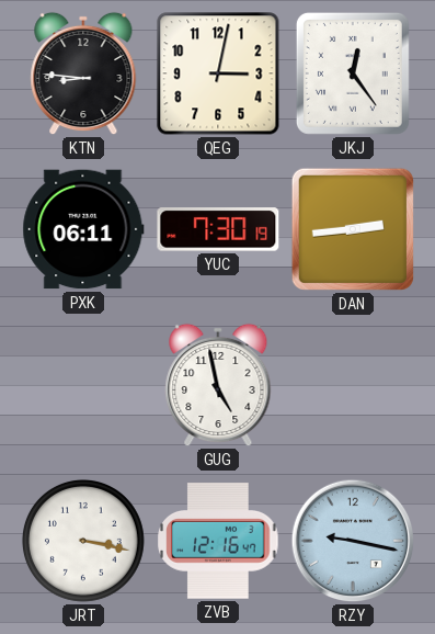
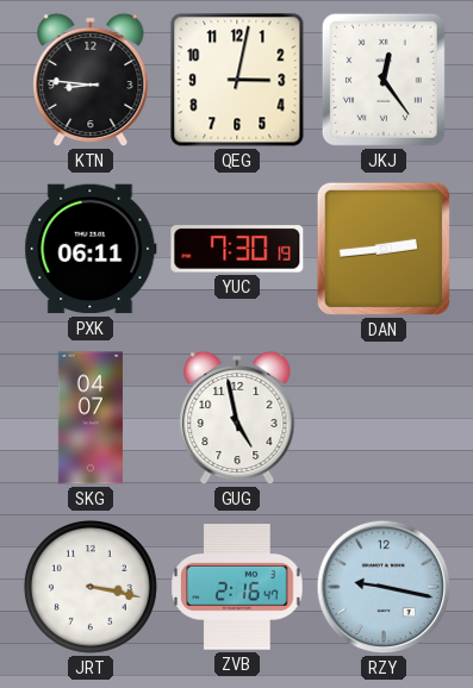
SKG: none -> 04:07 (91, 418)
ZVB: 12:16 -> 2:16 (237, 587)
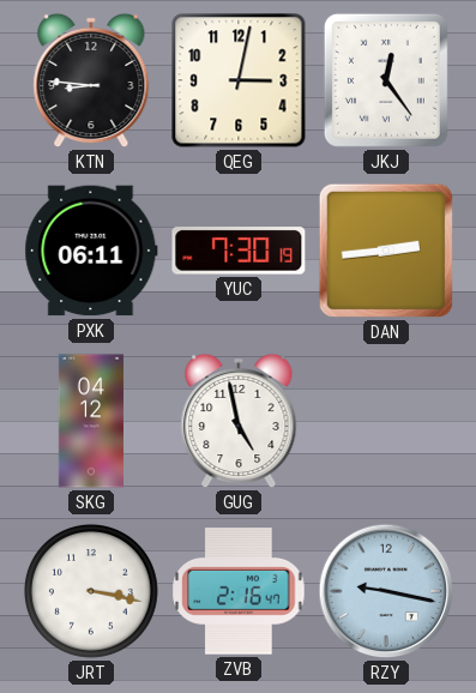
SKG: 04:07 -> 04:12 (91, 421)
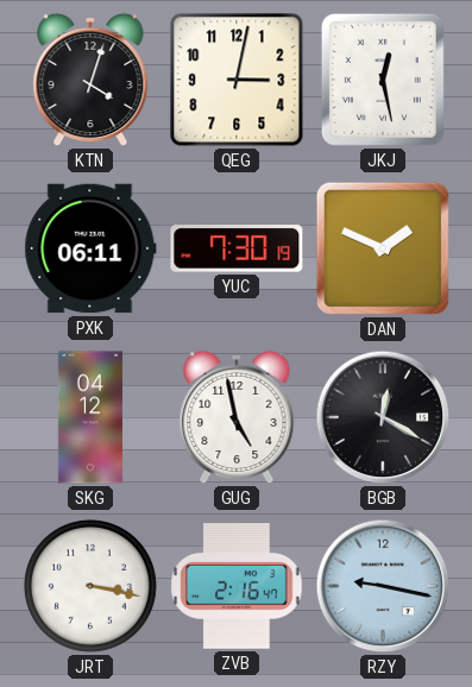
KTN: 8:46 -> 4:03 (90, 80)
JKJ: 12:24 -> 12:28 (383, 80)
DAN: 2:44 -> 1:49 (383, 248)
BGB: none -> 12:20 (383, 417)
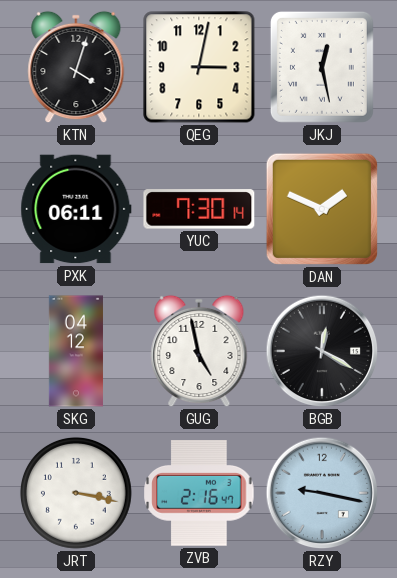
YUC: 7:30:19 -> 7:30:14 (199, 209)
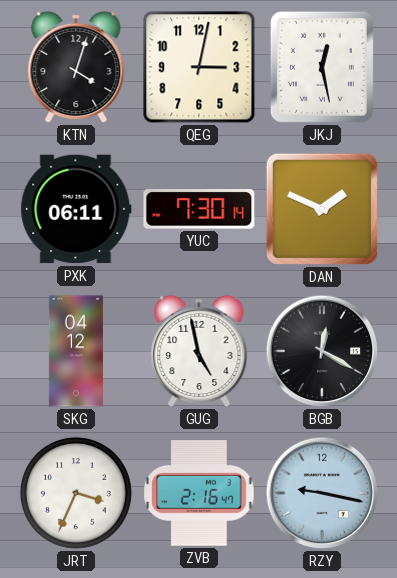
JRT: 3:17 -> 3:34 (76, 493)
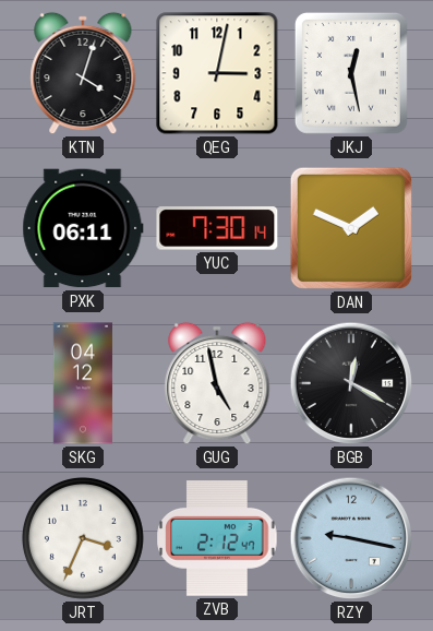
ZVB: 2:16 -> 2:12 (217, 538)
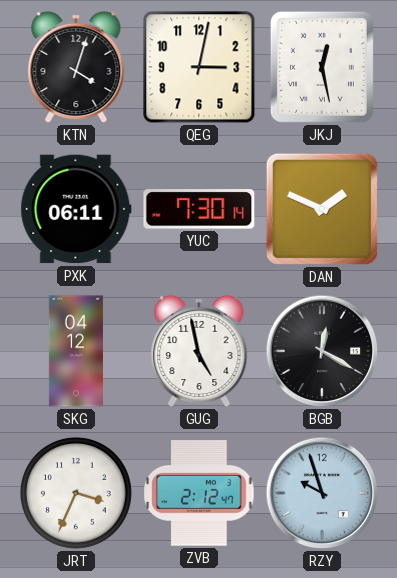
RZY: 9:17 -> 9:57 (322, 493)
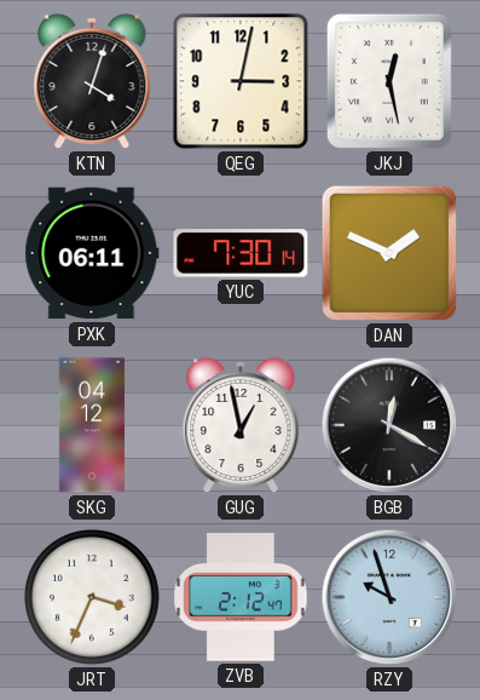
GUG: 4:58 -> 12:58 (241, 425)
